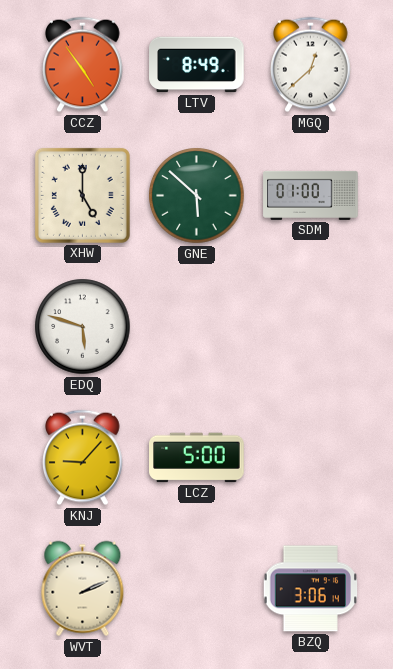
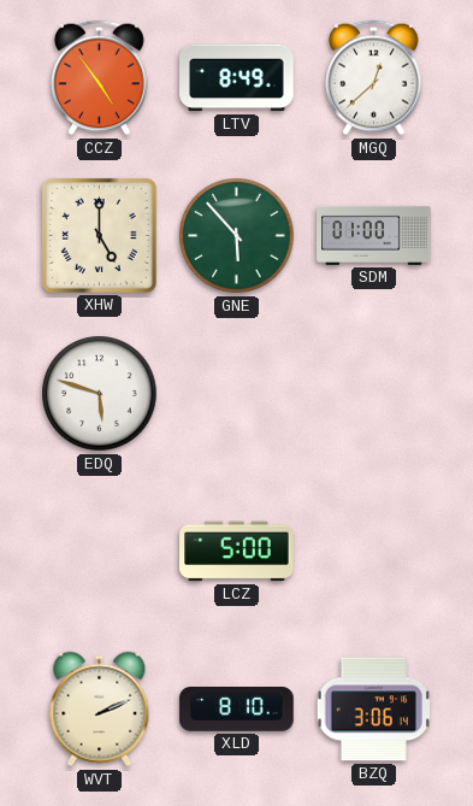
GNE: 5:52 -> 5:53 (237, 236)
KNJ: 9:07 -> none (83, 458)
XLD: none -> 8:10 (237, 710)
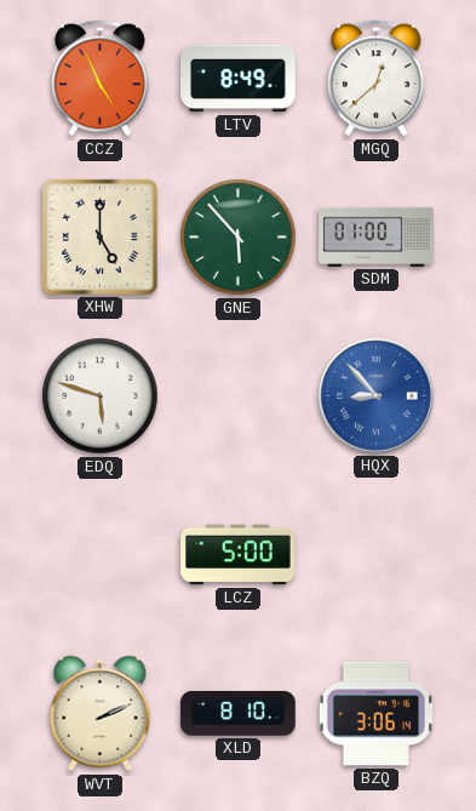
CCZ: 4:54 -> 4:56 (101, 79)
HQX: none -> 8:53 (377, 396)
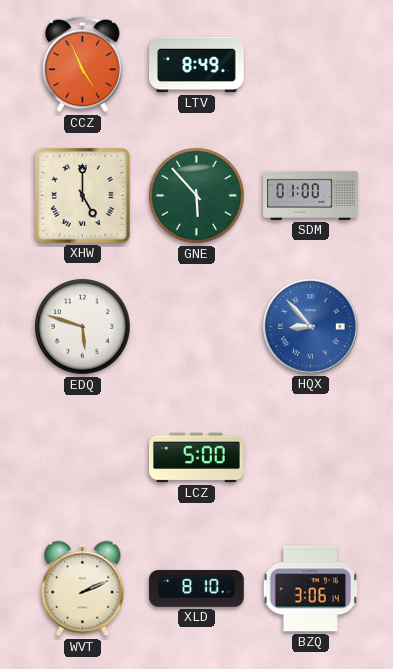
MGQ: 12:38 -> none (377, 79)
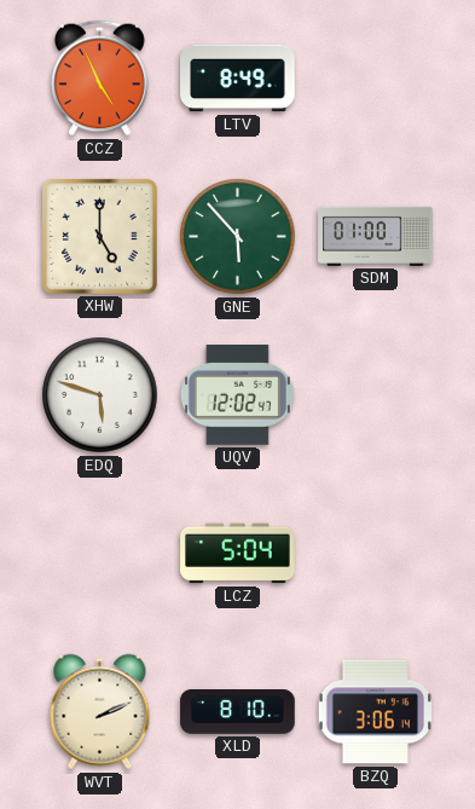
UQV: none -> 12:02 (237, 395)
HQX: 8:53 -> none (311, 327)
LCZ: 5:00 -> 5:04 (238, 554)
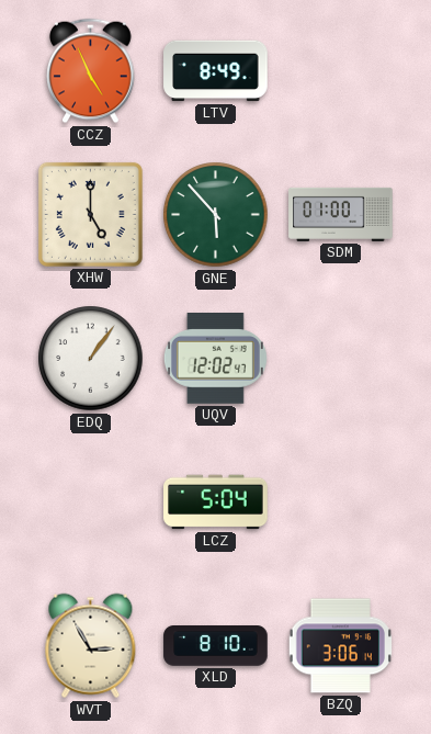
EDQ: 5:48 -> 1:06 (91, 359)
WVT: 2:11 -> 2:55 (91, 646)
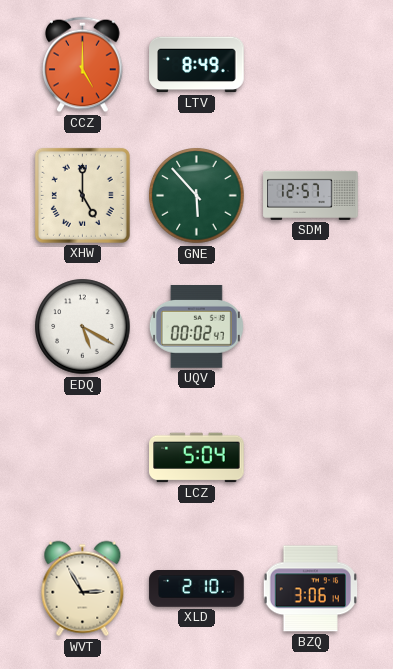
CCZ: 4:56 -> 5:00 (83, 65)
SDM: 01:00 -> 12:57 (311, 195)
EDQ: 1:06 -> 5:20 (83, 327)
UQV: 12:02 -> 00:02 (196, 327)
XLD: 8:10 -> 2:10 (197, 589)
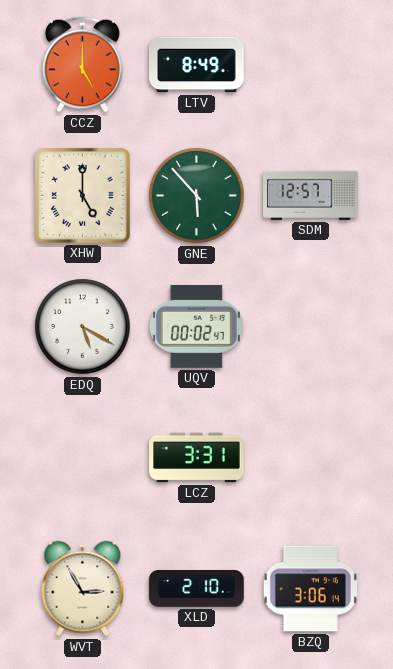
LCZ: 5:04 -> 3:31 (197, 458)
